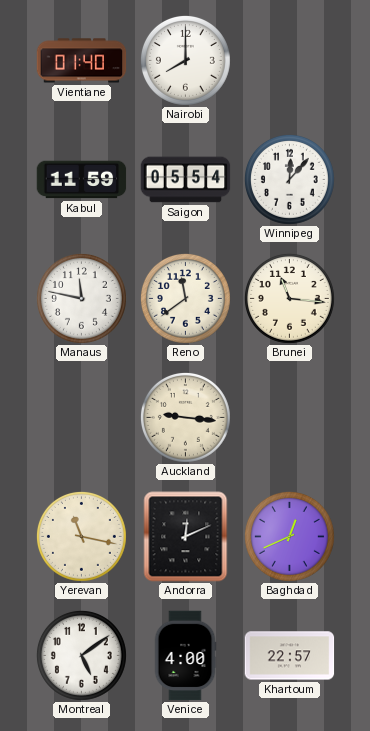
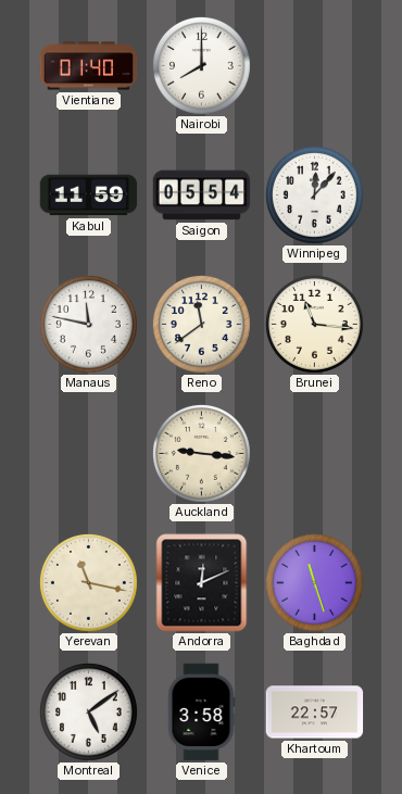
Baghdad: 12:41 -> 11:27 (314, 582)
Venice: 4:00 -> 3:58 (201, 713)
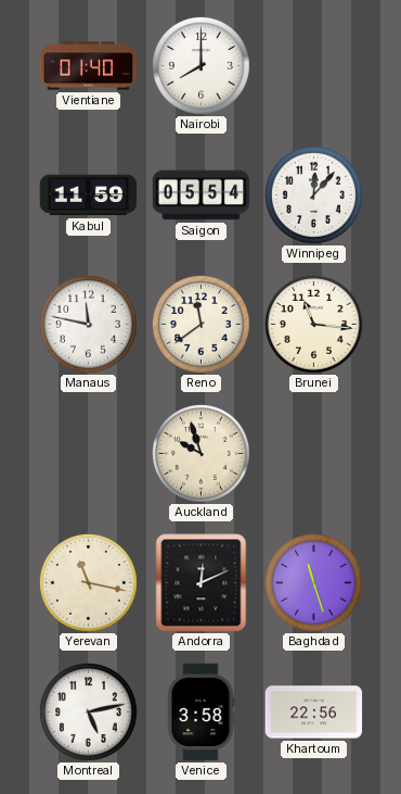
Auckland: 9:16 -> 9:57 (200, 453)
Montreal: 5:09 -> 5:13 (88, 711)
Khartoum: 22:57 -> 22:56 (314, 713)
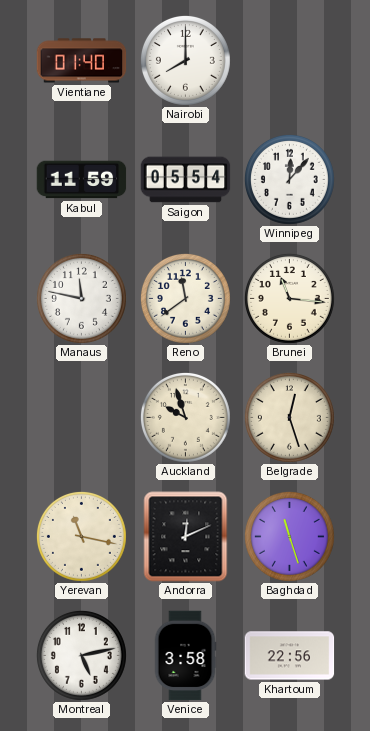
Belgrade: none -> 12:27 (289, 417)
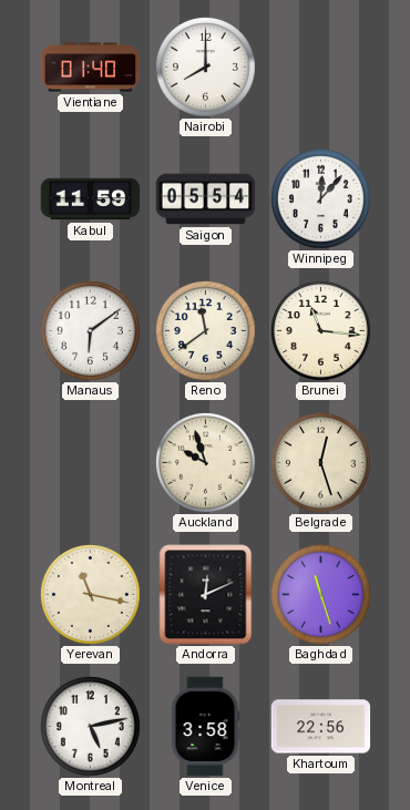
Manaus: 11:47 -> 6:09 (90, 330)
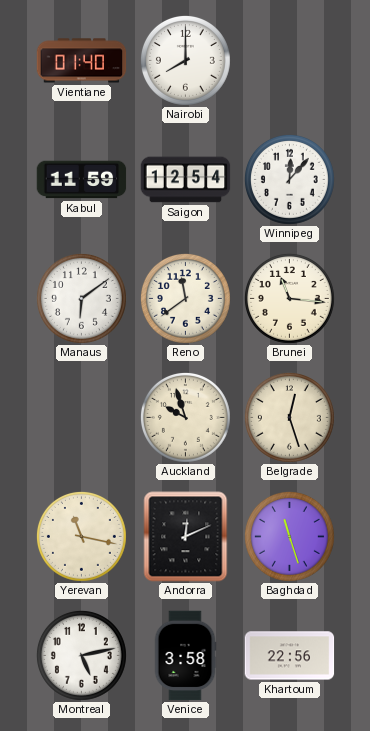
Saigon: 05:54 -> 12:54 (186, 180)
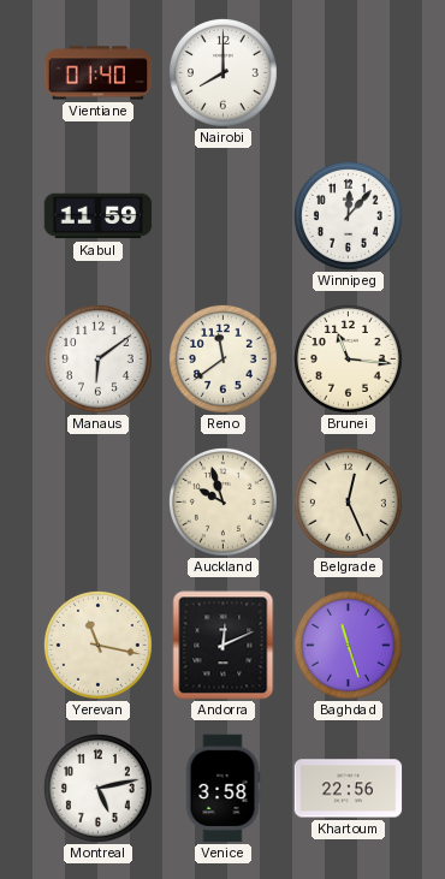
Saigon: 12:54 -> none (186, 180)
Belgrade: 12:27 -> 12:26 (348, 501)
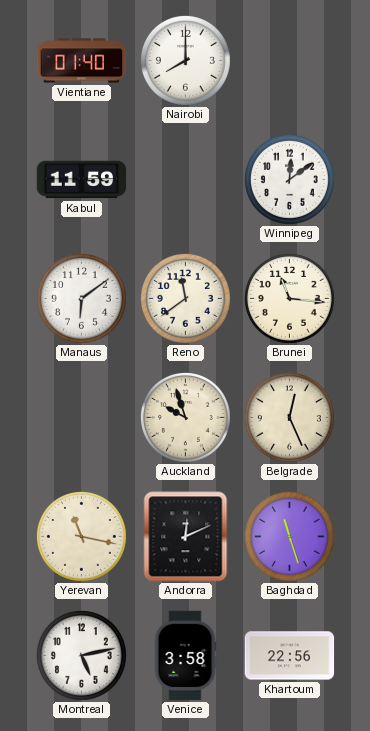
Winnipeg: 12:07 -> 12:09 (289, 179)
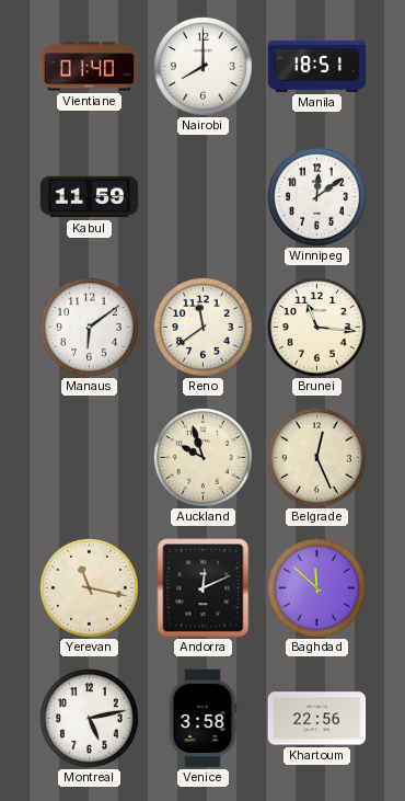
Manila: none -> 18:51 (317, 66)
Baghdad: 11:27 -> 11:52 (316, 587)
